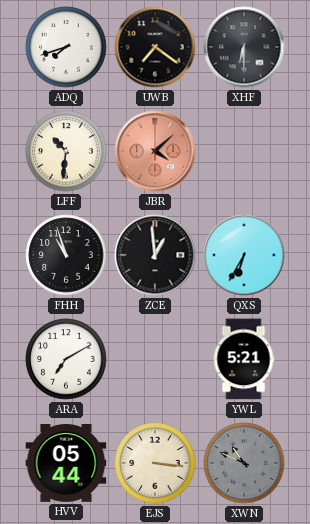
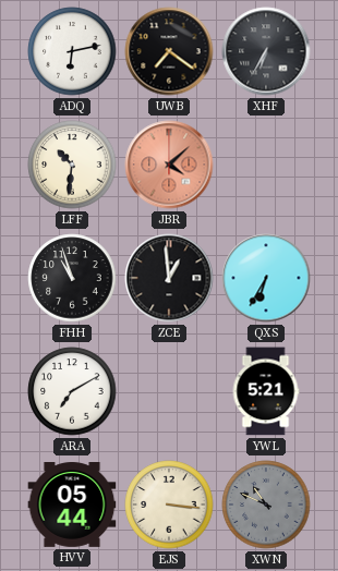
ADQ: 7:42 -> 6:13 (72, 51)
XHF: 6:30 -> 6:35 (266, 51)
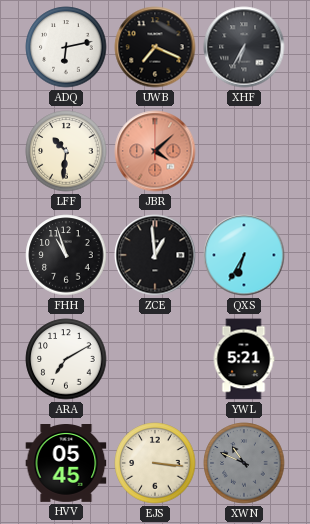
UWB: 7:21 -> 7:19 (155, 47)
HVV: 05:44 -> 05:45 (66, 464)
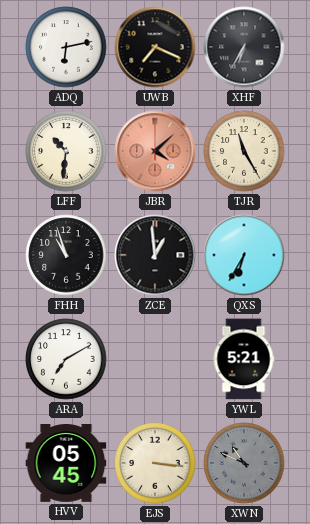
TJR: none -> 11:25 (244, 151)
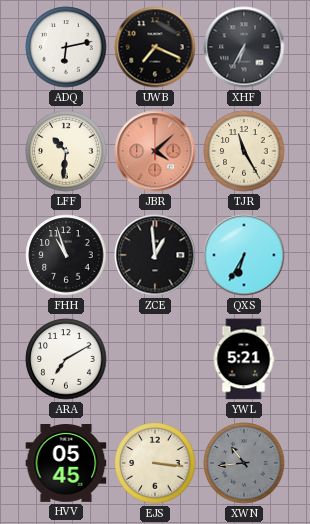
XWN: 10:49 -> 10:44 (244, 463)
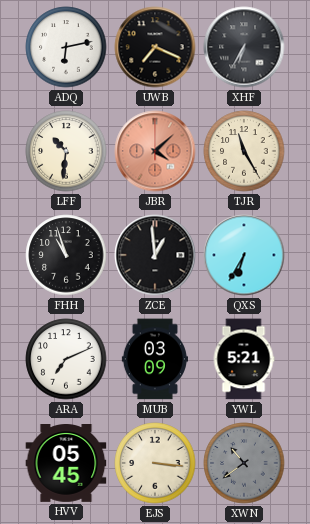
ARA: 7:10 -> 7:11 (66, 359)
MUB: none -> 03:09 (154, 359)
XWN: 10:44 -> 10:39 (244, 463)
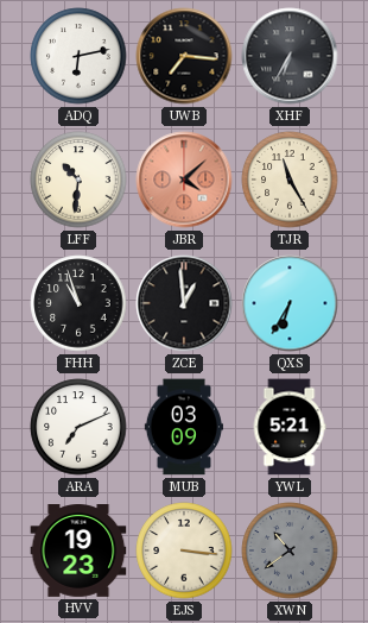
UWB: 7:19 -> 7:16 (184, 56)
HVV: 05:45 -> 19:23 (78, 552)
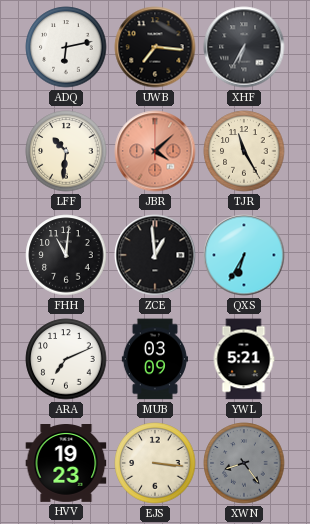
FHH: 10:57 -> 11:01 (66, 255)
XWN: 10:39 -> 8:24 (244, 463)
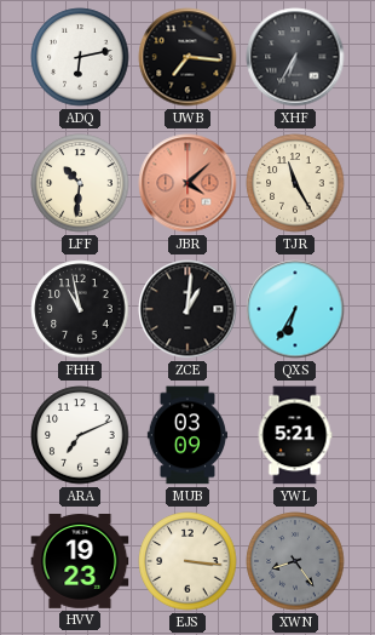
FHH: 11:01 -> 10:58 (80, 309)
ZCE: 12:59 -> 1:01 (187, 309)
